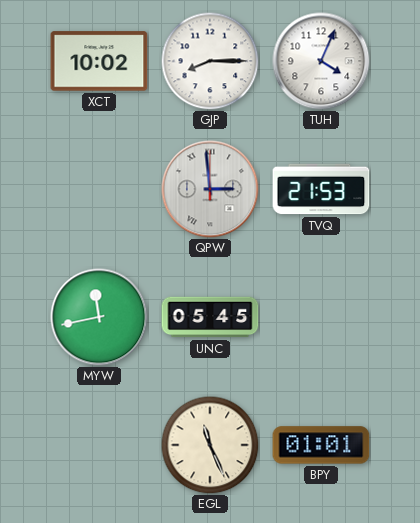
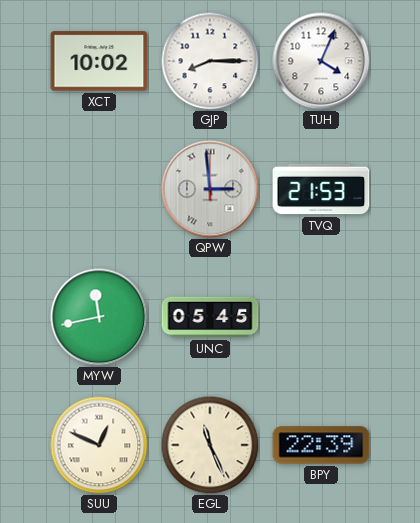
SUU: none -> 12:49 (99, 445)
BPY: 01:01 -> 22:39 (321, 445)
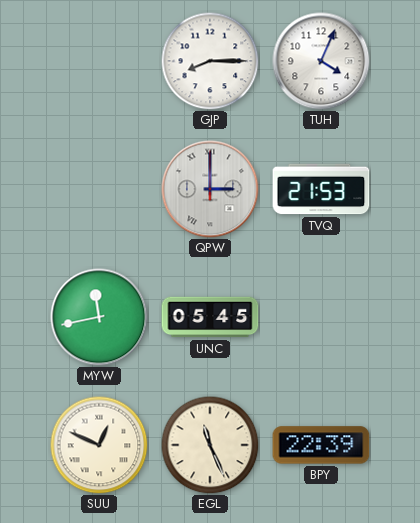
XCT: 10:02 -> none (99, 61)
QPW: 2:59 -> 3:00 (210, 189)
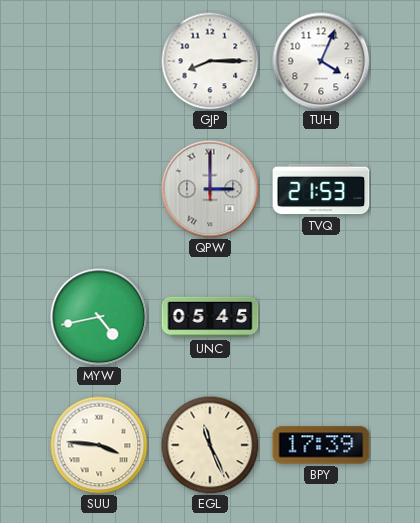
MYW: 11:43 -> 4:43 (99, 317)
SUU: 12:49 -> 3:46 (99, 445)
BPY: 22:39 -> 17:39 (321, 445)
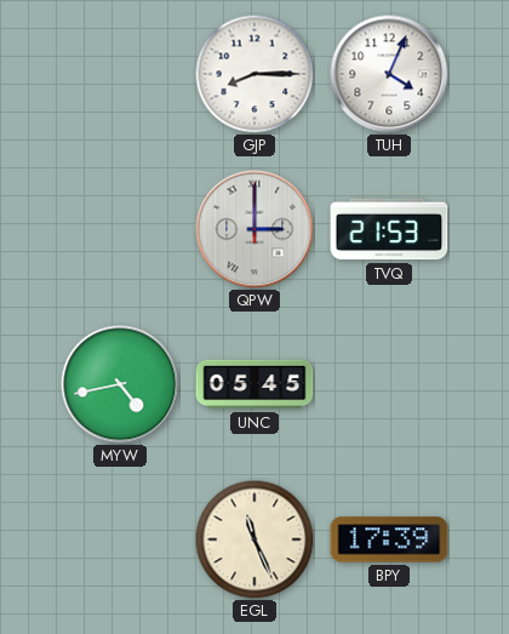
SUU: 3:46 -> none (99, 445)
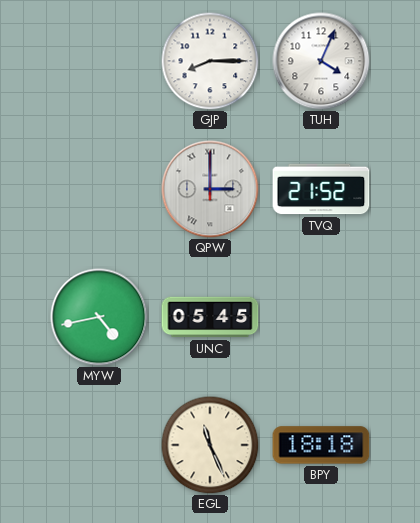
TVQ: 21:53 -> 21:52 (321, 189)
BPY: 17:39 -> 18:18 (321, 445)
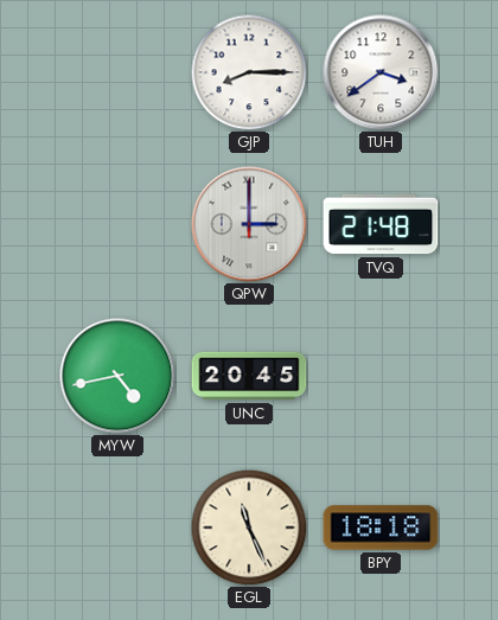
TUH: 4:04 -> 3:39 (381, 72)
TVQ: 21:52 -> 21:48 (381, 224)
UNC: 05:45 -> 20:45 (249, 376)
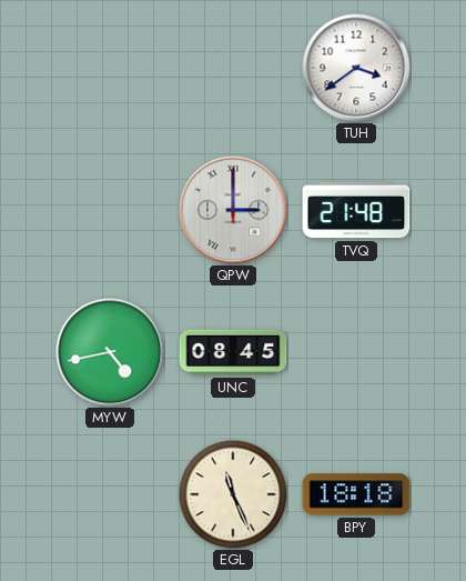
GJP: 8:15 -> none (249, 72)
UNC: 20:45 -> 08:45 (233, 352)
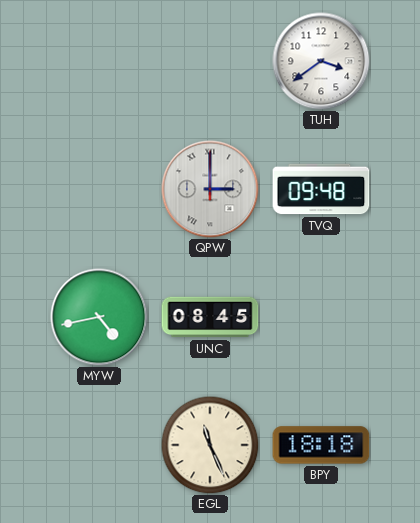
TVQ: 21:48 -> 09:48 (321, 189)
